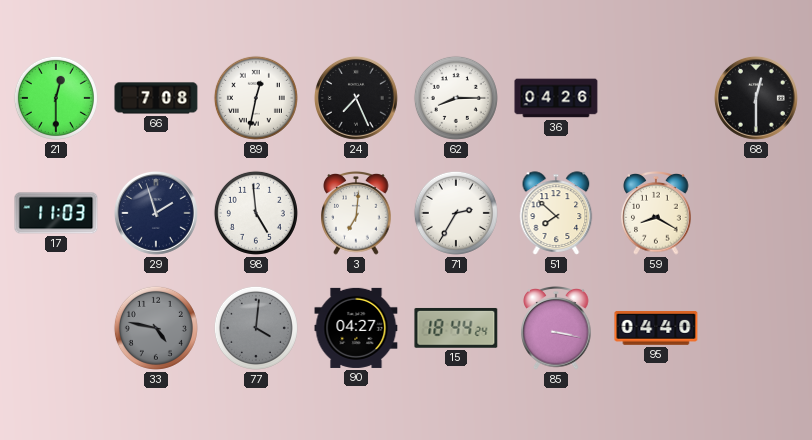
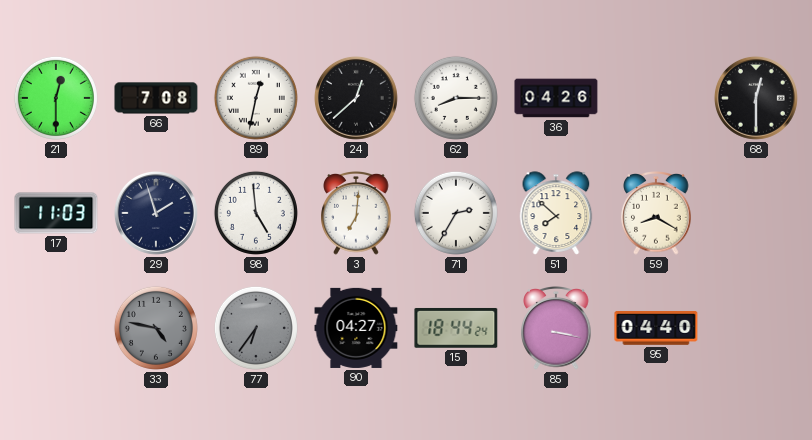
24: 7:26 -> 12:38 (356, 98)
77: 4:01 -> 6:36 (256, 328)
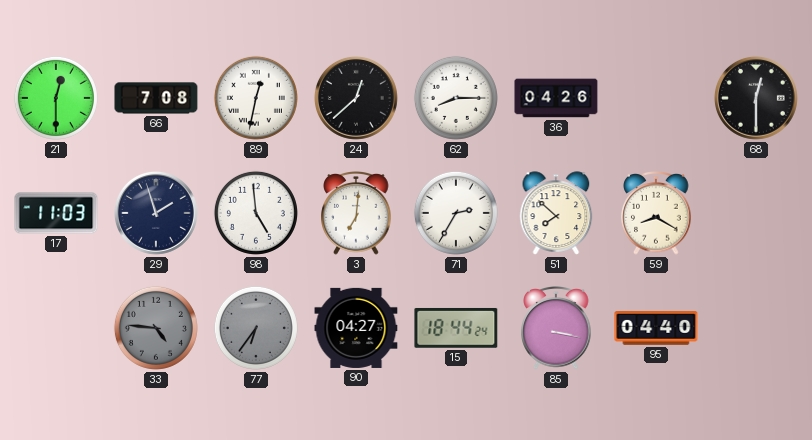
33: 4:47 -> 4:46 (156, 328)
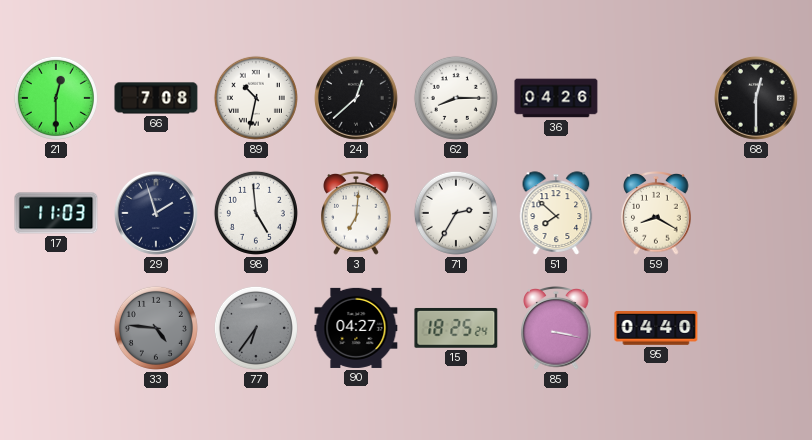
89: 12:32 -> 10:32 (256, 98)
15: 18:44 -> 18:25 (456, 328)
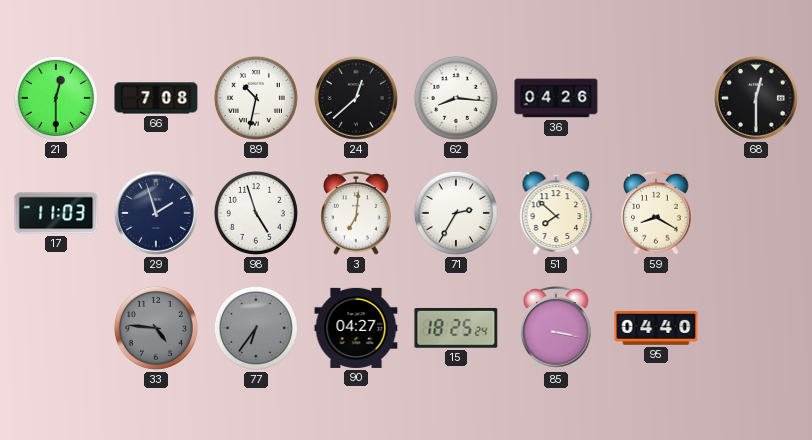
62: 8:15 -> 8:16 (456, 98)
98: 4:59 -> 4:57 (256, 213)
